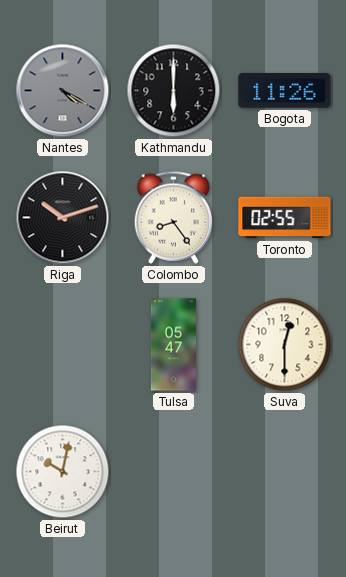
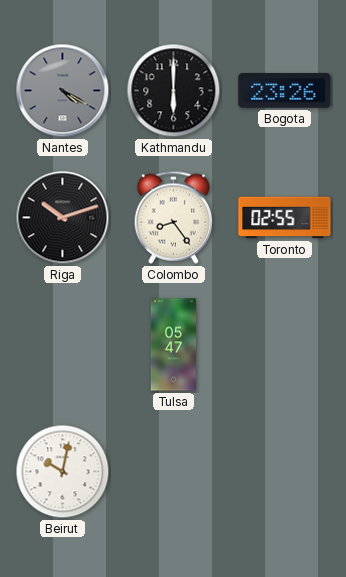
Bogota: 11:26 -> 23:26 (285, 91)
Suva: 12:30 -> none (285, 345)
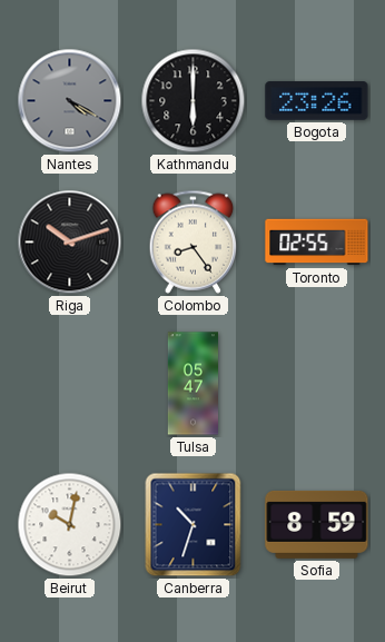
Canberra: none -> 10:33 (194, 525)
Sofia: none -> 8:59 (317, 524)
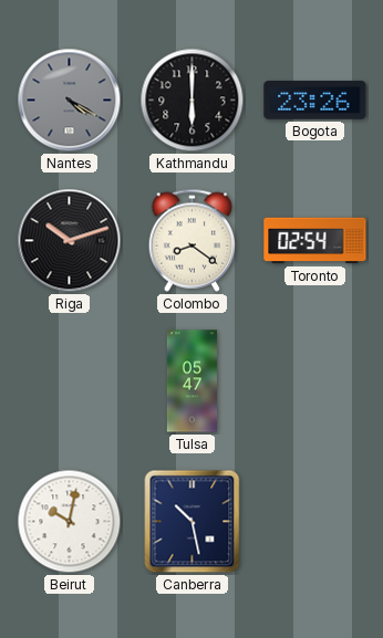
Colombo: 8:24 -> 8:21 (193, 240)
Toronto: 02:55 -> 02:54 (315, 241)
Canberra: 10:33 -> 10:28 (193, 522)
Sofia: 8:59 -> none (317, 524)
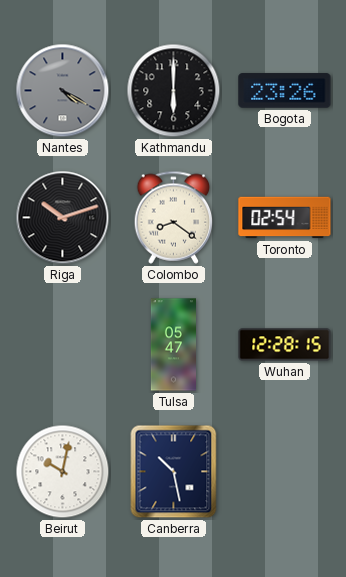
Wuhan: none -> 12:28 (285, 345)
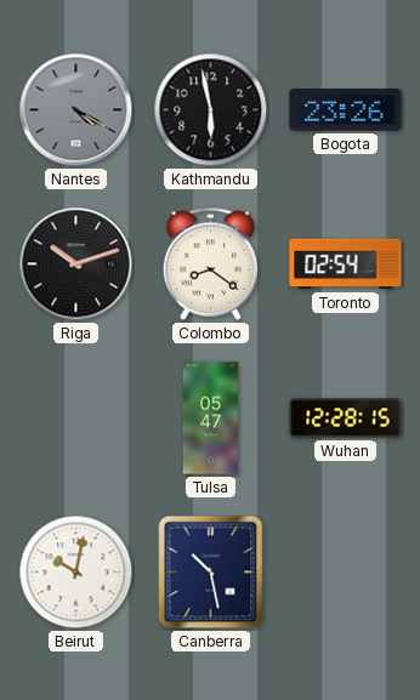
Kathmandu: 6:00 -> 5:58 (211, 110)
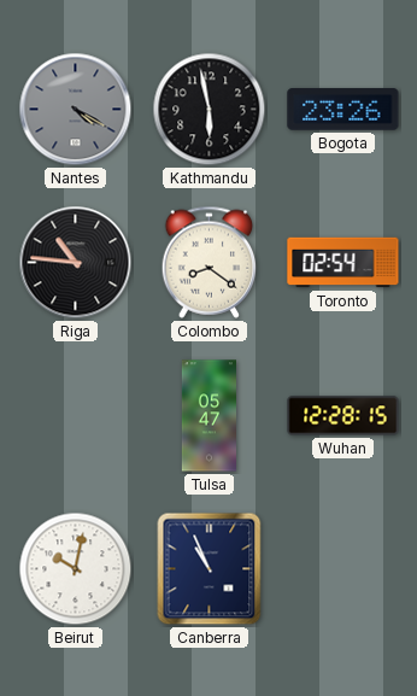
Riga: 10:12 -> 10:46 (76, 263)
Canberra: 10:28 -> 10:56 (210, 569)
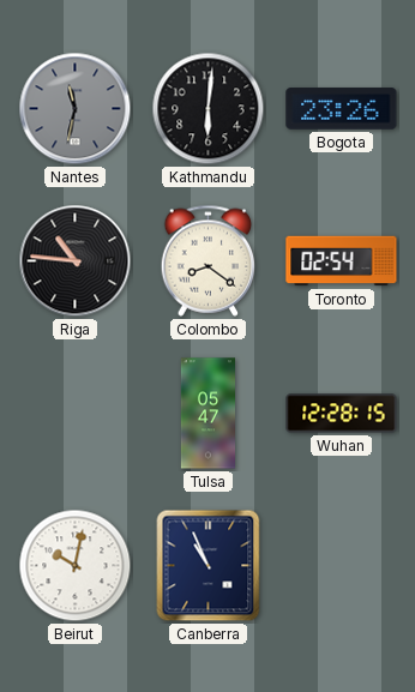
Nantes: 4:20 -> 11:32 (76, 109)
Kathmandu: 5:58 -> 6:01 (209, 109)
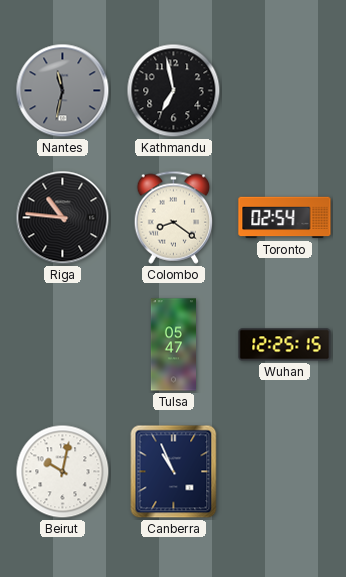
Kathmandu: 6:01 -> 6:58 (174, 91)
Bogota: 23:26 -> none (342, 109)
Wuhan: 12:28 -> 12:25 (285, 345)
